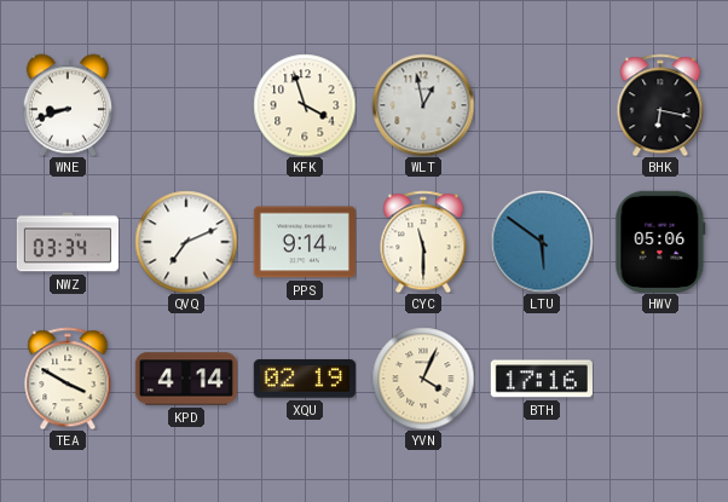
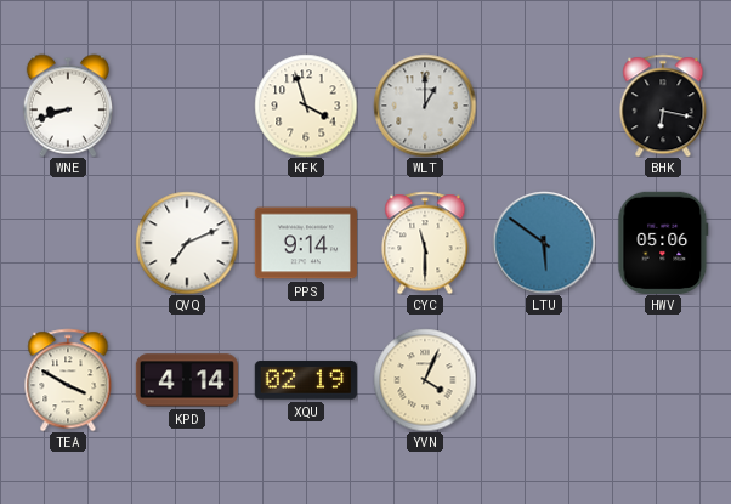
WLT: 12:58 -> 1:00 (425, 106)
NWZ: 03:34 -> none (67, 242)
BTH: 17:16 -> none (542, 379)
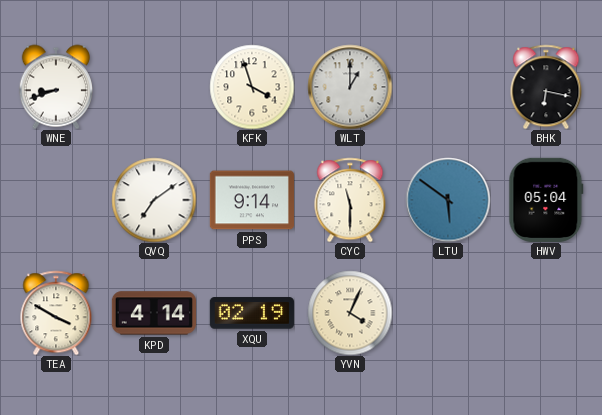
QVQ: 7:11 -> 7:09 (154, 200)
HWV: 05:06 -> 05:04 (546, 200)
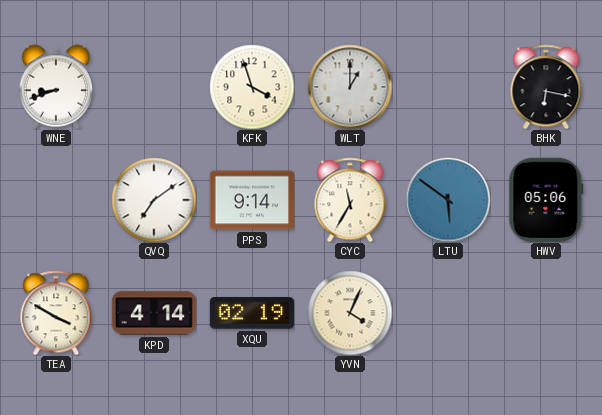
CYC: 11:30 -> 11:35 (350, 200)
HWV: 05:04 -> 05:06 (546, 200)
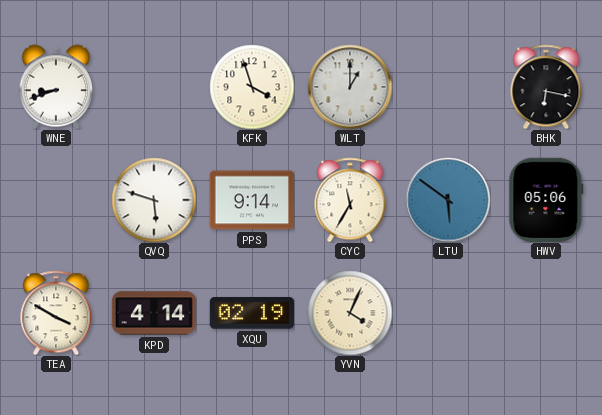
QVQ: 7:09 -> 5:48 (154, 200)
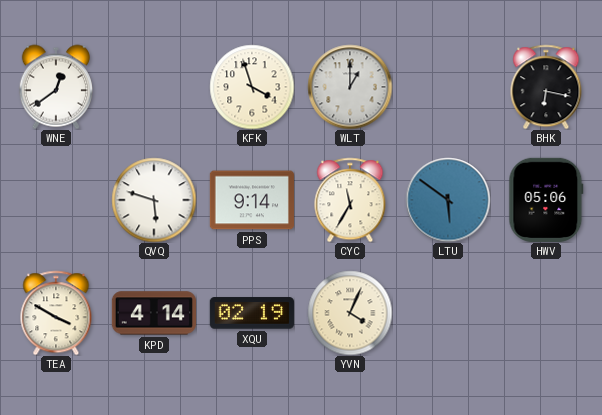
WNE: 8:42 -> 12:39 (56, 87)
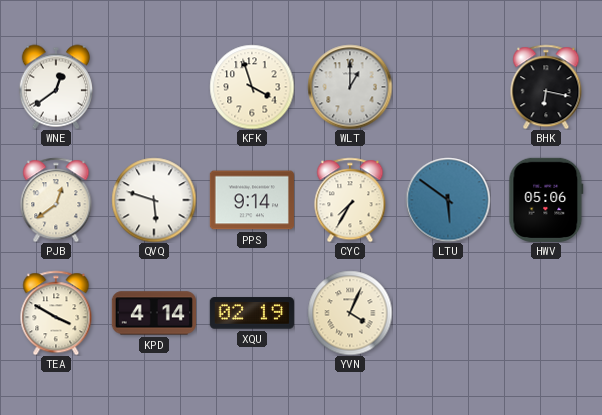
PJB: none -> 12:39 (56, 200)
CYC: 11:35 -> 7:35 (350, 200)
